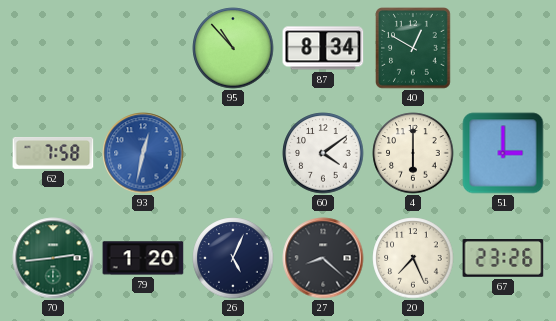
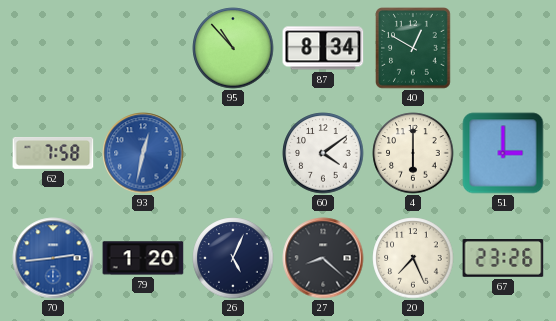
70 dial: green -> blue (53, 258)
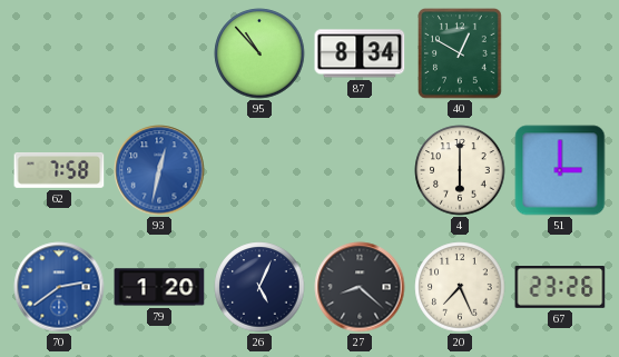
60: 4:09 -> none (323, 153)
70: 2:44 -> 2:39 (59, 287)
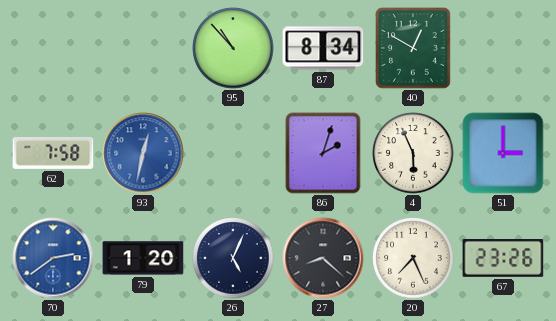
86: none -> 2:03 (323, 153)
4: 6:00 -> 5:56 (413, 153)
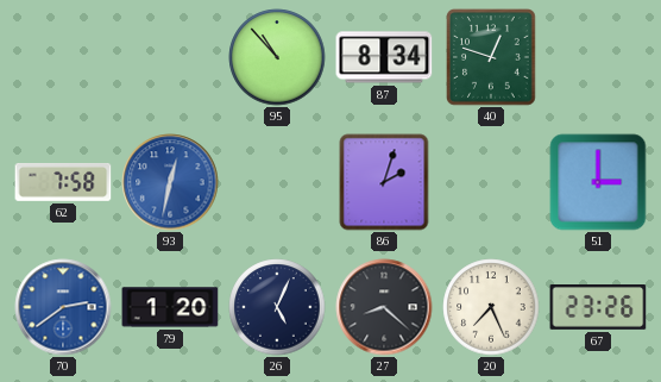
40: 12:50 -> 12:48 (492, 57)
4: 5:56 -> none (413, 153)
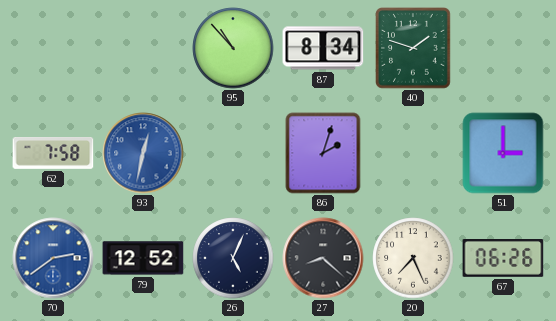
40: 12:48 -> 1:48 (414, 48)
79: 1:20 -> 12:52 (143, 258)
67: 23:26 -> 06:26 (503, 259)
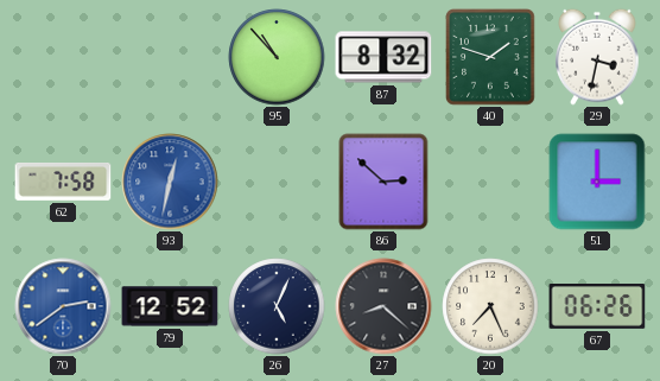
87: 8:34 -> 8:32 (383, 57)
29: none -> 3:32 (597, 57)
86: 2:03 -> 2:52 (383, 182)
